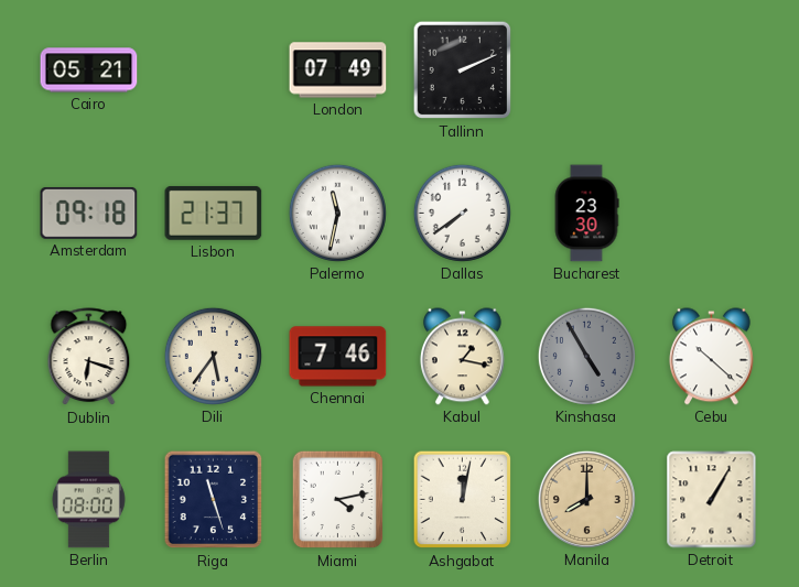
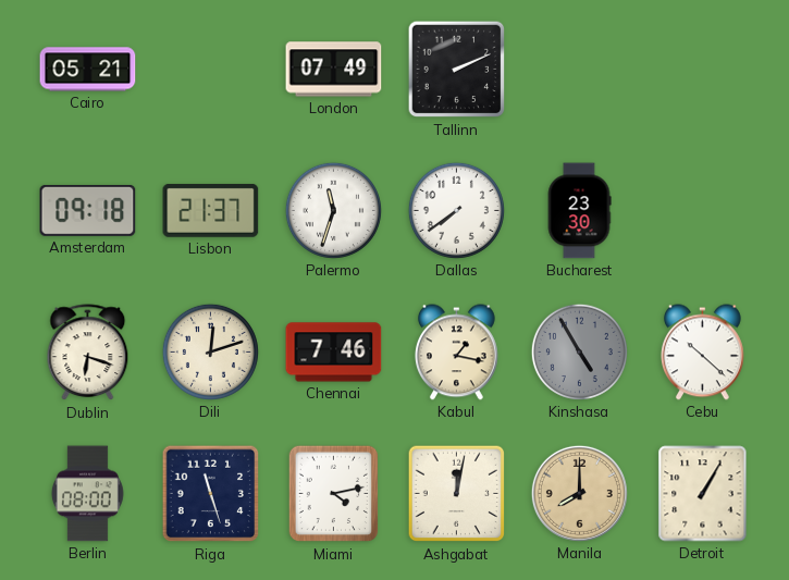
Palermo: 11:32 -> 11:33 (333, 210)
Dili: 5:36 -> 12:12 (210, 351)
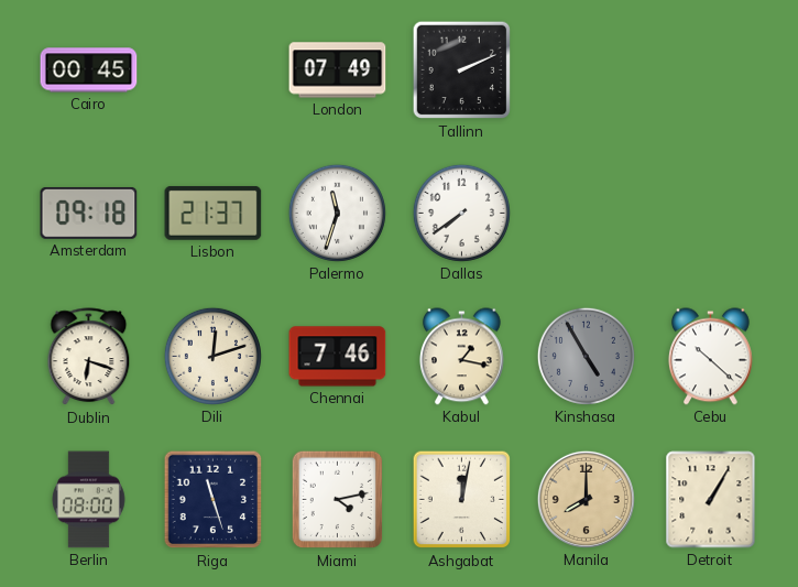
Cairo: 05:21 -> 00:45 (89, 70)
Bucharest: 23:30 -> none (579, 211)
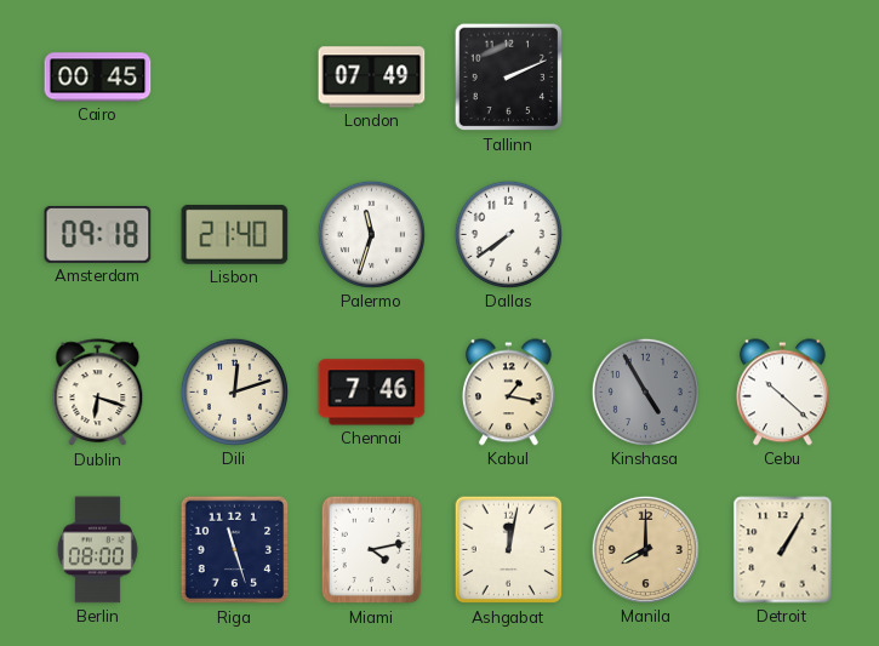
Lisbon: 21:37 -> 21:40 (235, 234)
